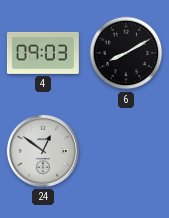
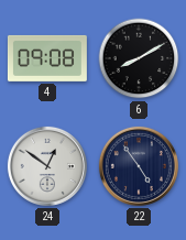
4: 09:03 -> 09:08 (47, 58)
22: none -> 4:54 (139, 166)
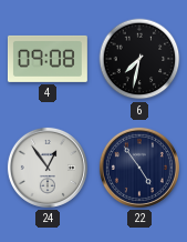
6: 8:10 -> 7:32 (139, 59)
24: 12:51 -> 12:54 (48, 168)
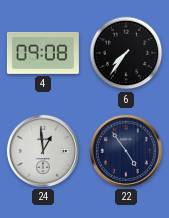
6: 7:32 -> 7:36 (126, 53)
24: 12:54 -> 12:59 (43, 151)
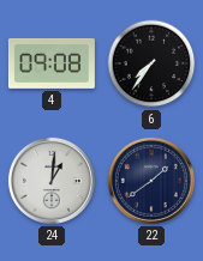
24: 12:59 -> 1:01 (52, 181)
22: 4:54 -> 1:39 (151, 181)
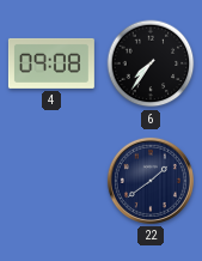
24: 1:01 -> none (52, 181)
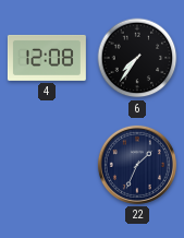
4: 09:08 -> 12:08 (47, 58)
22: 1:39 -> 1:34 (137, 165)
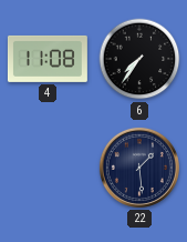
4: 12:08 -> 11:08 (48, 59)
22: 1:34 -> 1:29 (139, 168)
